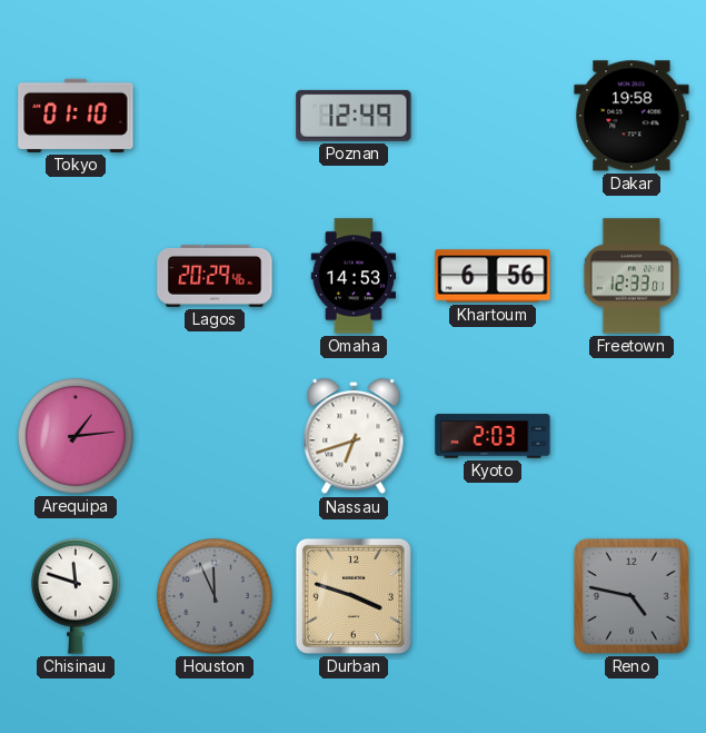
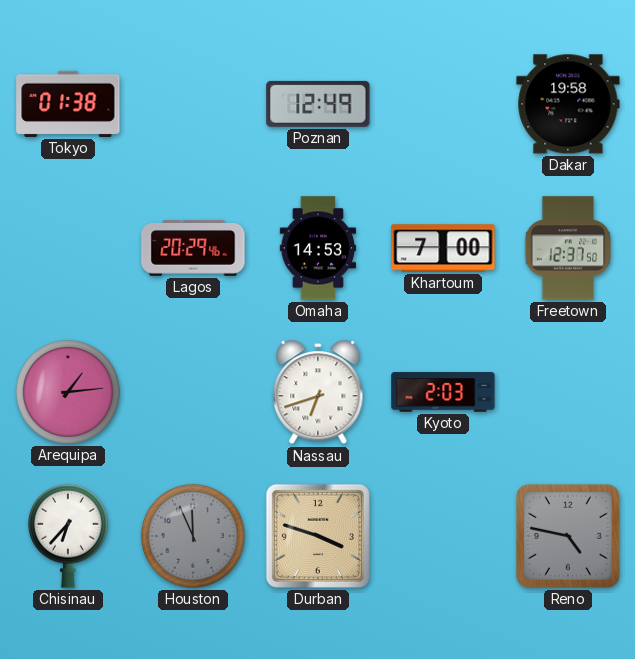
Tokyo: 01:10 -> 01:38 (68, 104)
Khartoum: 6:56 -> 7:00 (443, 248)
Freetown: 12:33 -> 12:37 (568, 248)
Chisinau: 11:48 -> 6:37 (68, 536)
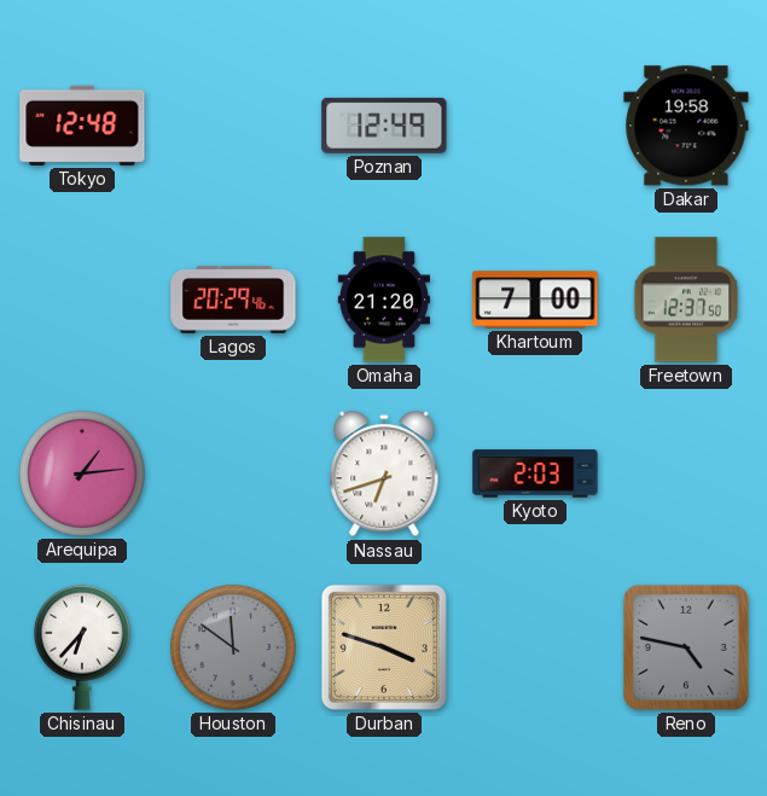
Tokyo: 01:38 -> 12:48 (82, 126)
Omaha: 14:53 -> 21:20 (384, 300)
Houston: 11:56 -> 11:51 (233, 647)
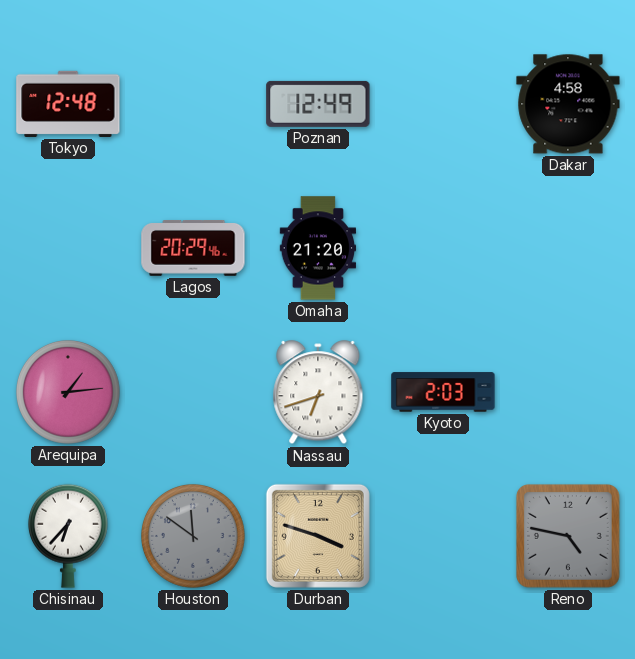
Dakar: 19:58 -> 4:58 (568, 104)
Khartoum: 7:00 -> none (535, 300)
Freetown: 12:37 -> none (686, 300)
